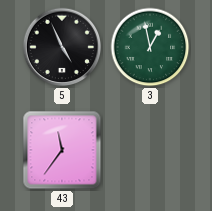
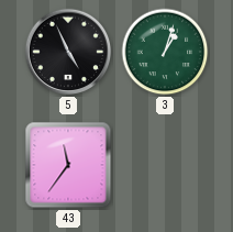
3: 12:58 -> 1:03 (165, 52)
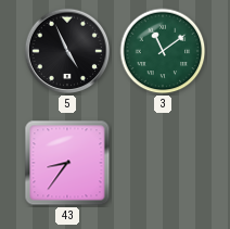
3: 1:03 -> 11:09 (163, 51)
43: 11:36 -> 8:36 (67, 163)
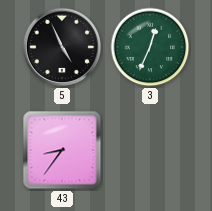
3: 11:09 -> 12:34 (150, 47)
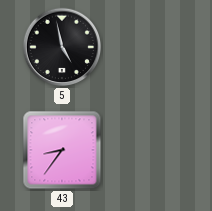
5: 4:56 -> 4:58 (62, 47)
3: 12:34 -> none (150, 47)
